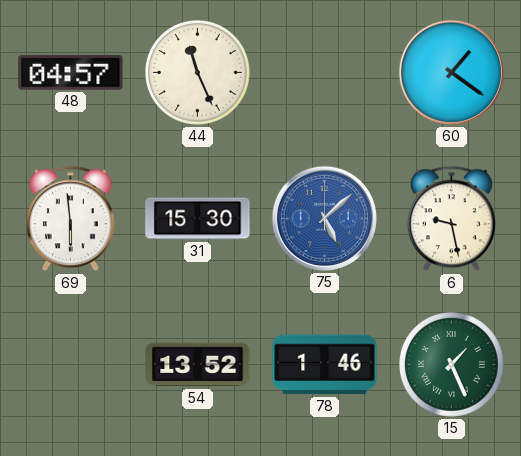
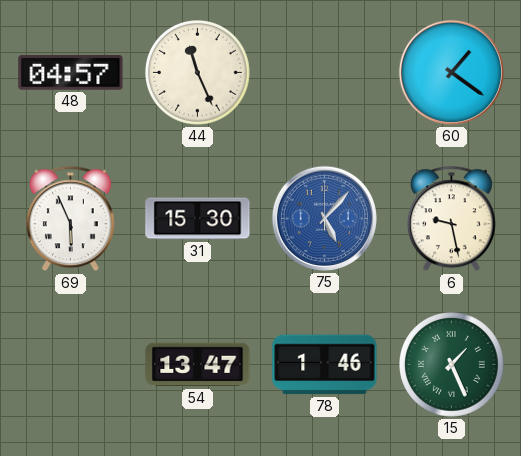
69: 5:59 -> 5:56 (70, 219)
75: 5:08 -> 5:07 (324, 218)
54: 13:52 -> 13:47 (198, 365)
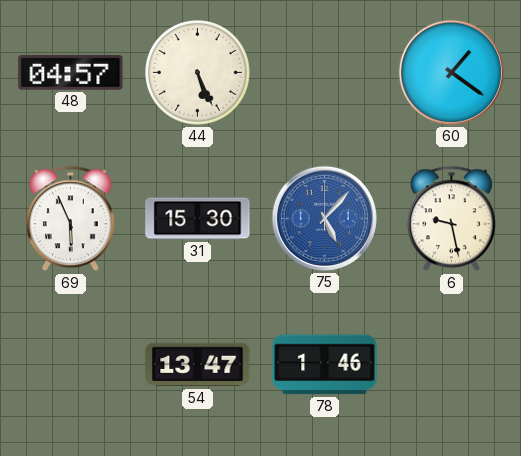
44: 11:26 -> 5:26 (198, 73)
15: 1:26 -> none (452, 365)
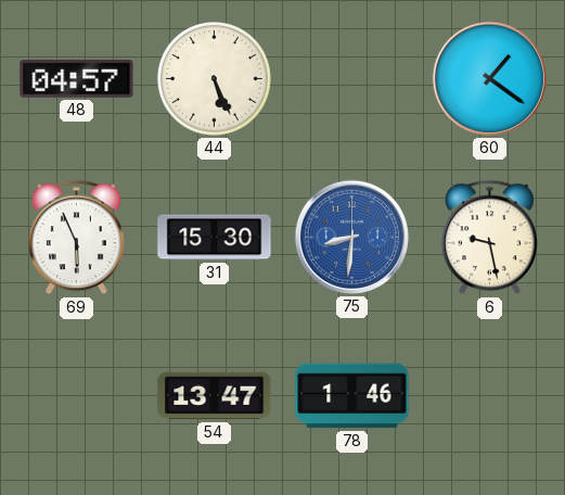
75: 5:07 -> 8:31 (351, 237)
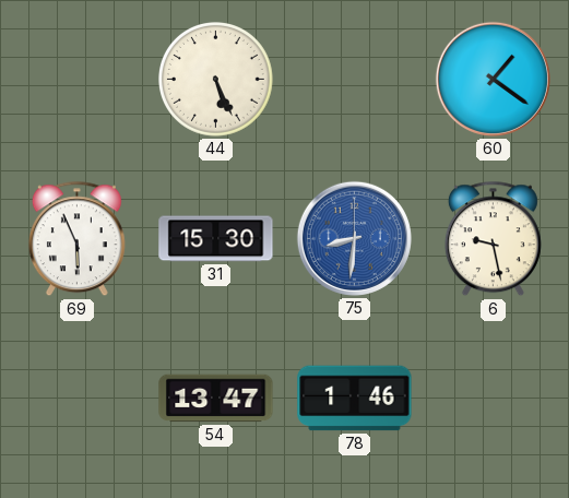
48: 04:57 -> none (77, 79)
